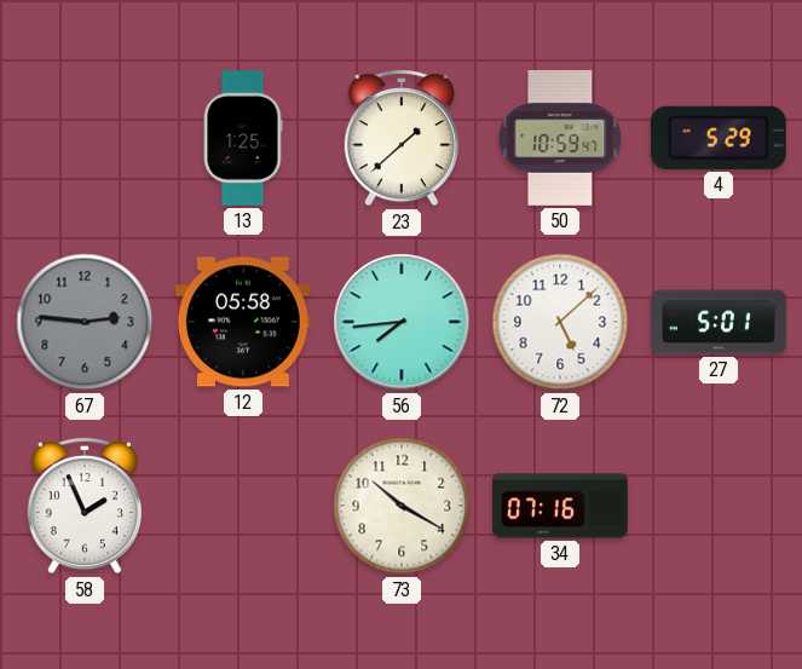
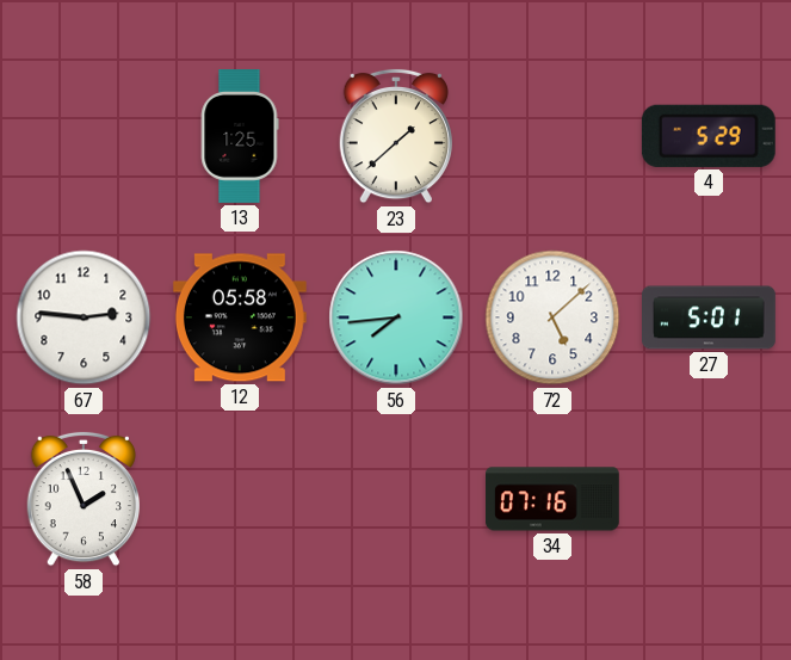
50: 10:59 -> none (560, 138)
67 dial: grey -> white (84, 317)
73: 10:20 -> none (402, 506)
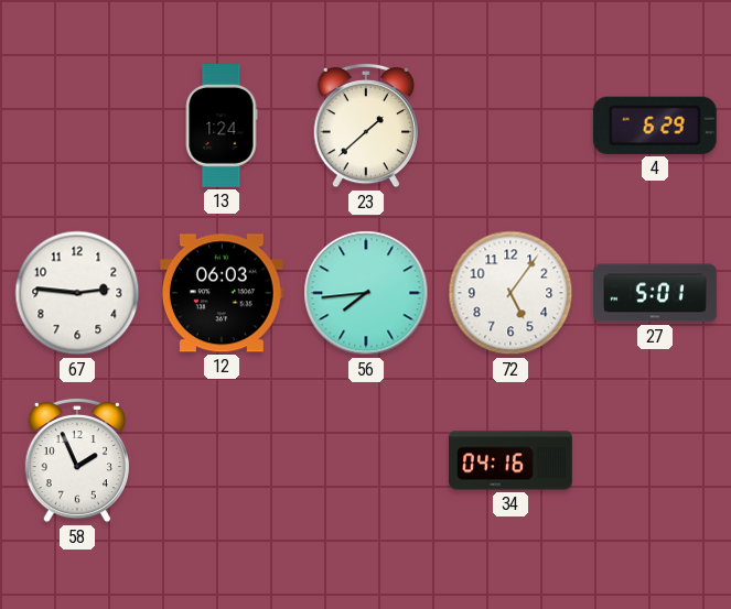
13: 1:25 -> 1:24 (222, 127)
4: 5:29 -> 6:29 (655, 126)
12: 05:58 -> 06:03 (222, 293)
72: 5:08 -> 5:06 (510, 293)
34: 07:16 -> 04:16 (512, 460)
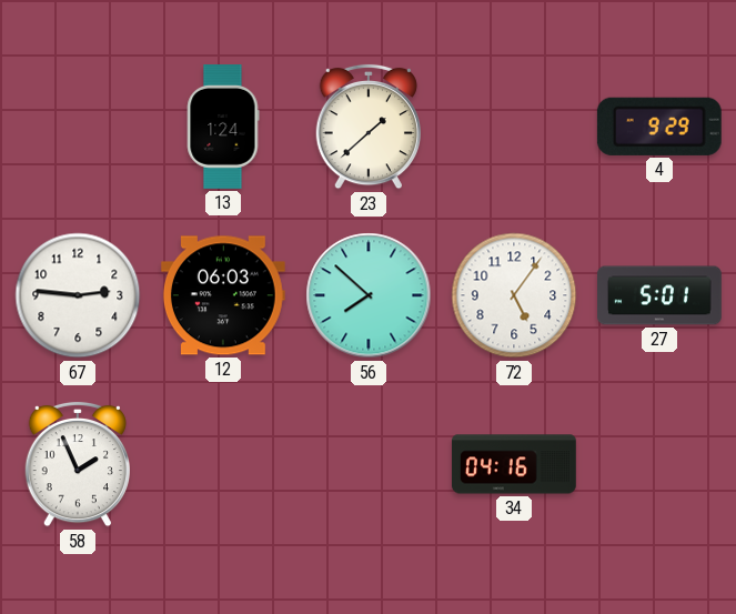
4: 6:29 -> 9:29 (659, 127)
56: 7:44 -> 7:52 (369, 295)
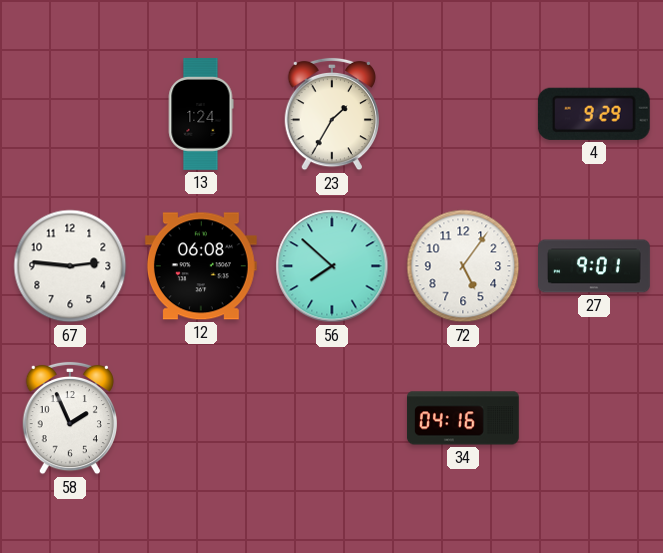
23: 1:38 -> 1:35 (331, 114)
12: 06:03 -> 06:08 (201, 266)
27: 5:01 -> 9:01 (595, 266)
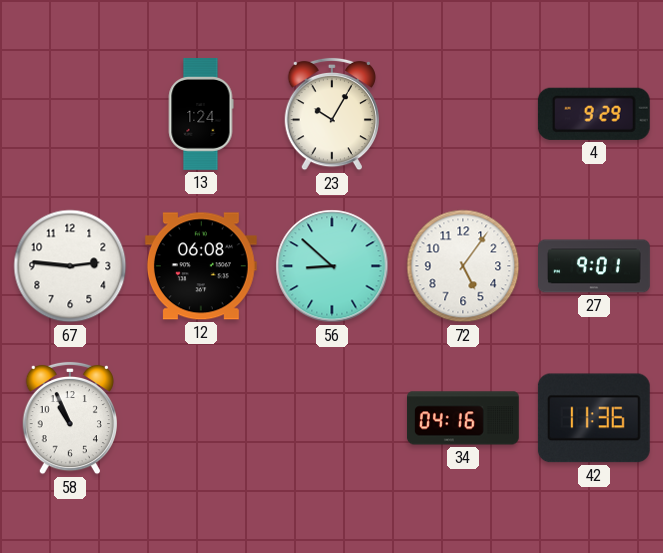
23: 1:35 -> 10:05 (331, 114)
56: 7:52 -> 8:52 (332, 266)
58: 1:56 -> 10:56 (69, 418)
42: none -> 11:36 (594, 418)
